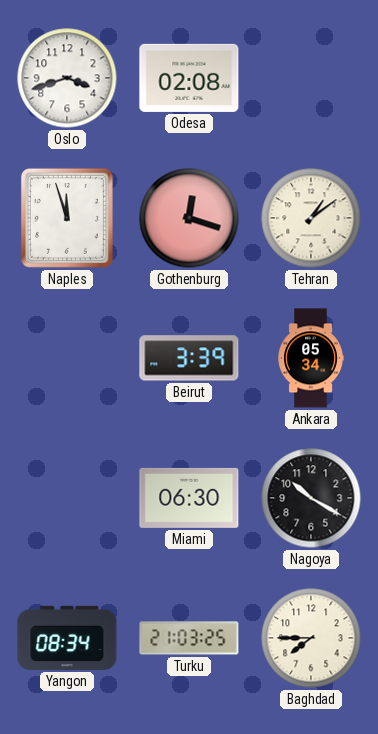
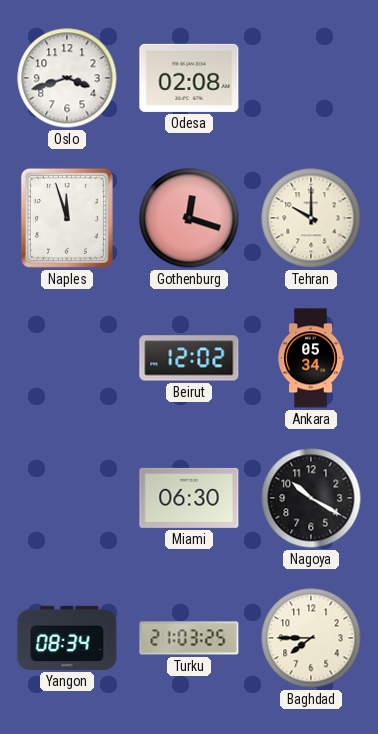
Tehran: 1:09 -> 10:00 (311, 218)
Beirut: 3:39 -> 12:02 (189, 358)
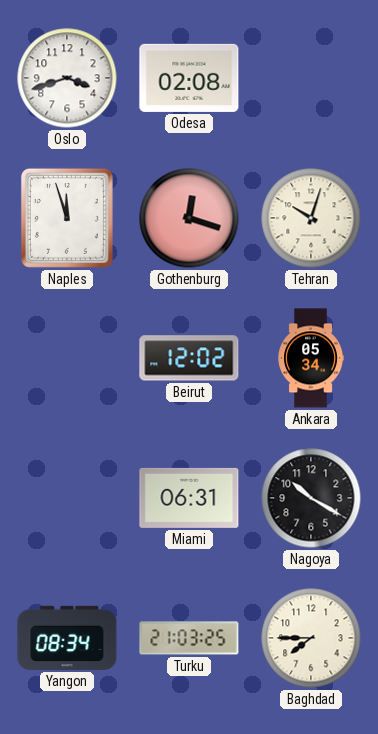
Tehran: 10:00 -> 10:03 (311, 218)
Miami: 06:30 -> 06:31 (189, 498)
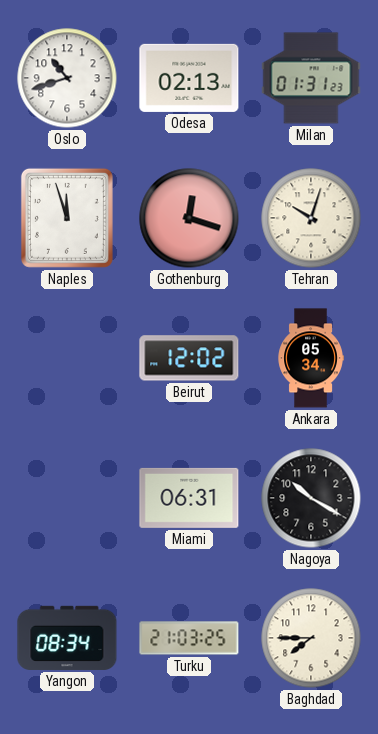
Oslo: 3:42 -> 10:42 (67, 78)
Odesa: 02:08 -> 02:13 (189, 78)
Milan: none -> 01:31 (311, 78)
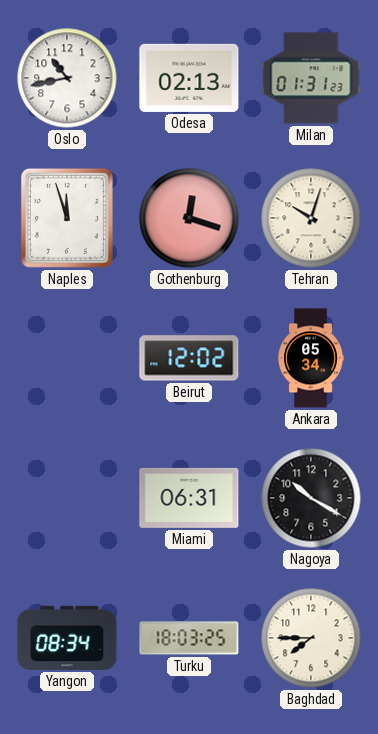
Oslo: 10:42 -> 10:43 (67, 78)
Turku: 21:03 -> 18:03 (189, 638)
